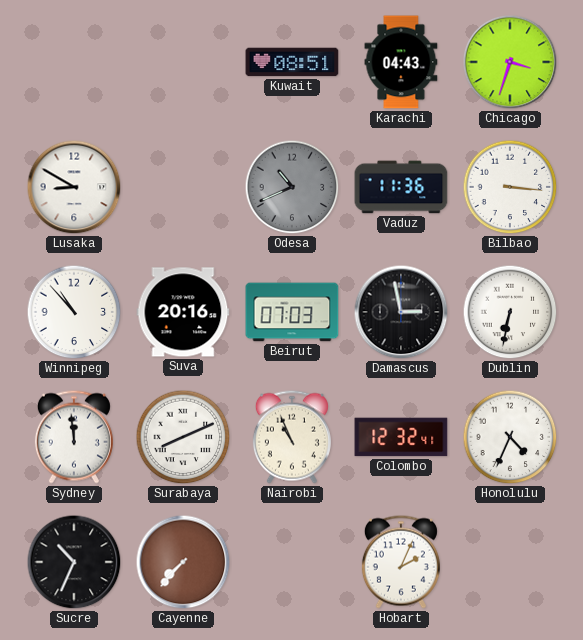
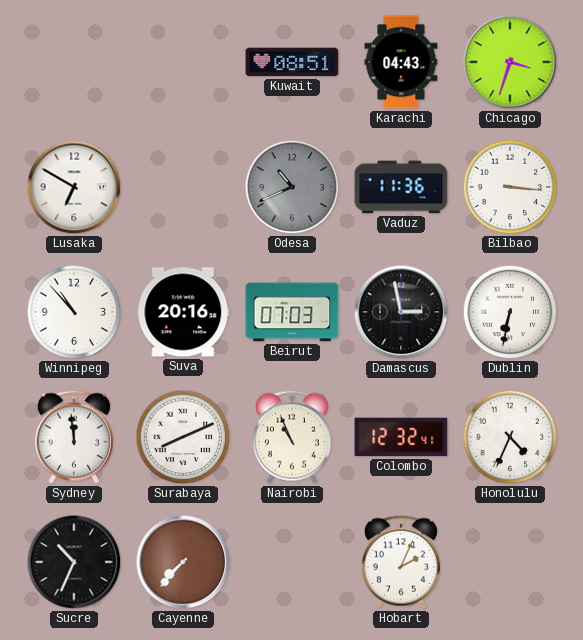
Lusaka: 8:50 -> 6:50 (74, 187)
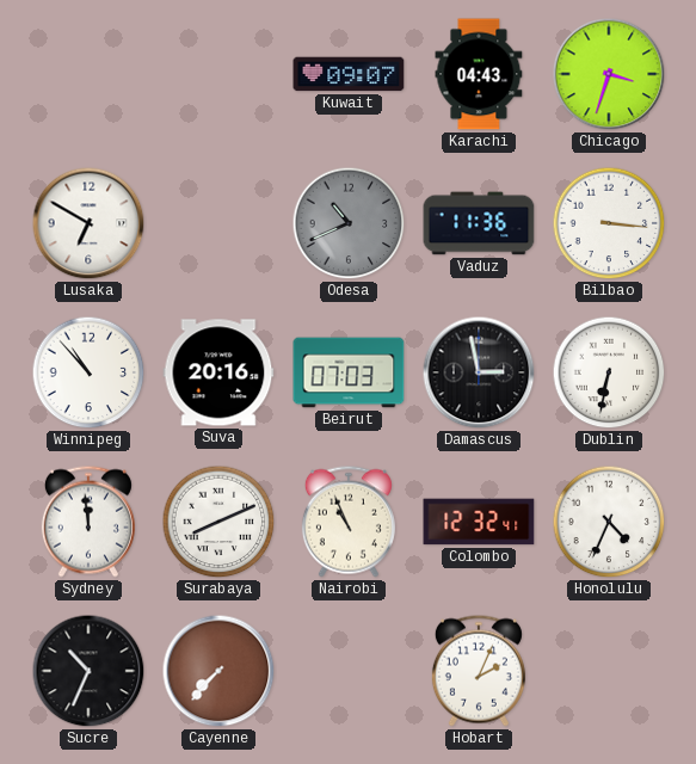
Kuwait: 08:51 -> 09:07 (349, 74)
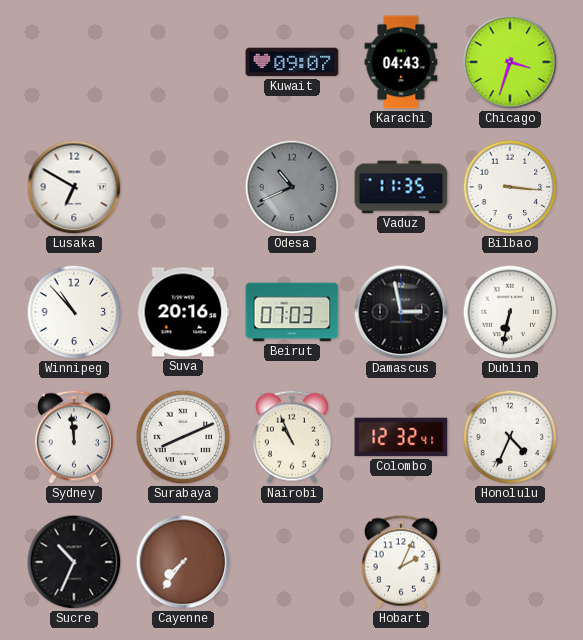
Vaduz: 11:36 -> 11:35 (401, 187)
Cayenne: 7:37 -> 7:36 (183, 562)
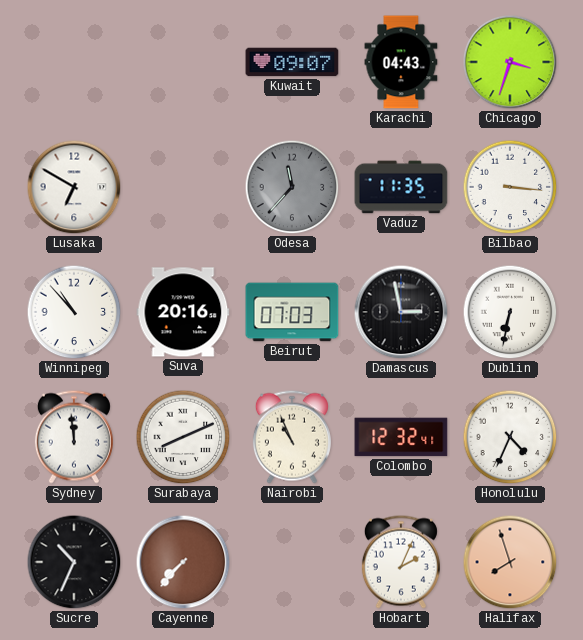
Odesa: 10:41 -> 11:37 (292, 187)
Cayenne: 7:36 -> 7:37 (183, 562)
Halifax: none -> 7:57 (510, 562)
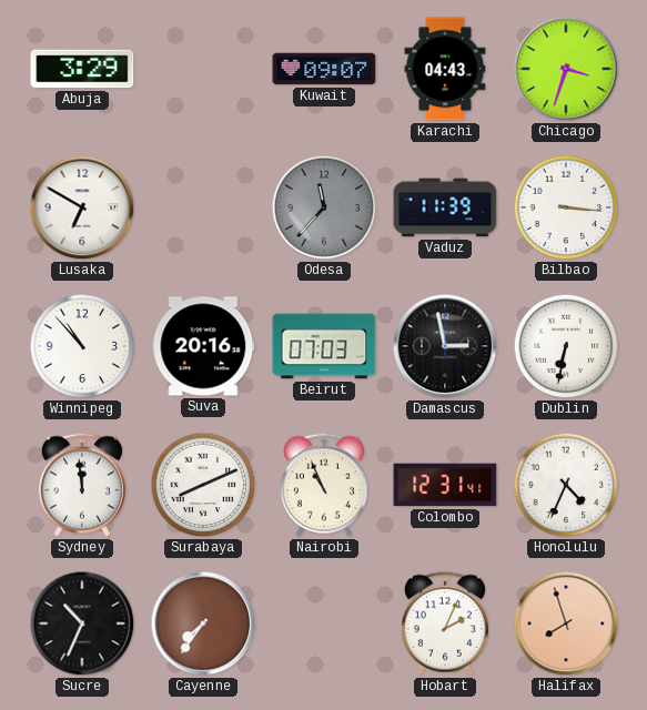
Abuja: none -> 3:29 (82, 69)
Vaduz: 11:35 -> 11:39 (445, 207)
Colombo: 12:32 -> 12:31 (445, 485)
Cayenne: 7:37 -> 7:36 (203, 623)
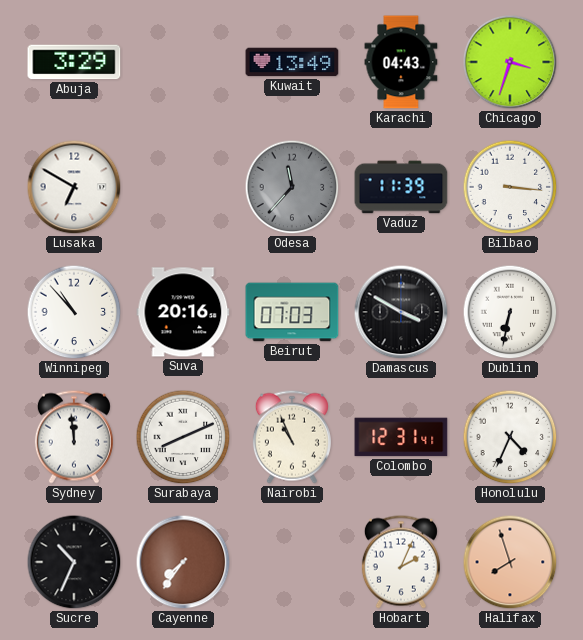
Kuwait: 09:07 -> 13:49 (292, 62)
Damascus: 2:58 -> 3:50 (401, 312)
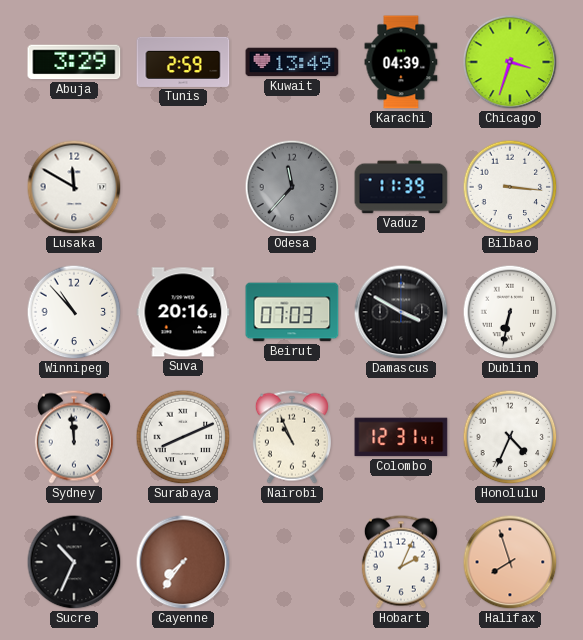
Tunis: none -> 2:59 (183, 62)
Karachi: 04:43 -> 04:39 (401, 62)
Lusaka: 6:50 -> 11:50 (74, 187)
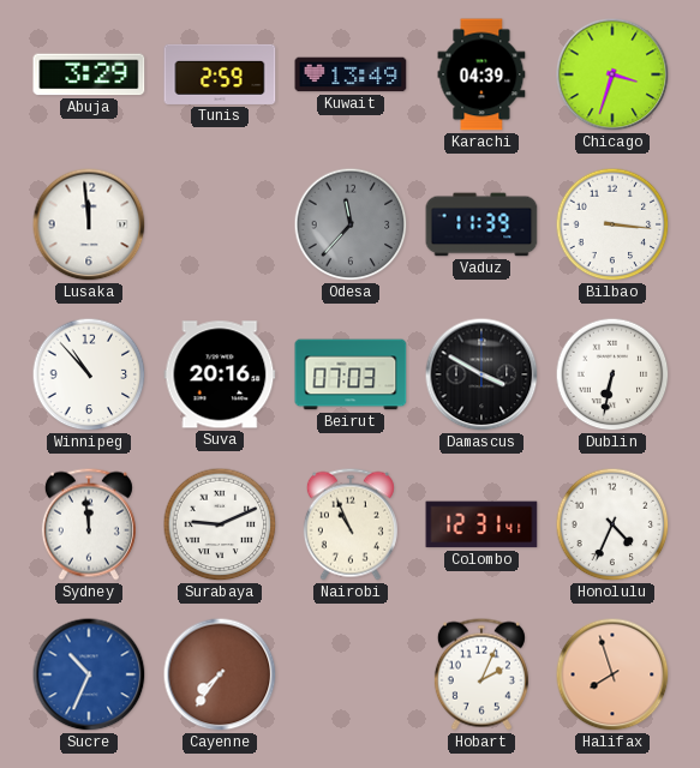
Lusaka: 11:50 -> 11:59 (89, 224)
Surabaya: 8:11 -> 9:11 (220, 524)
Sucre dial: black -> blue (89, 674)
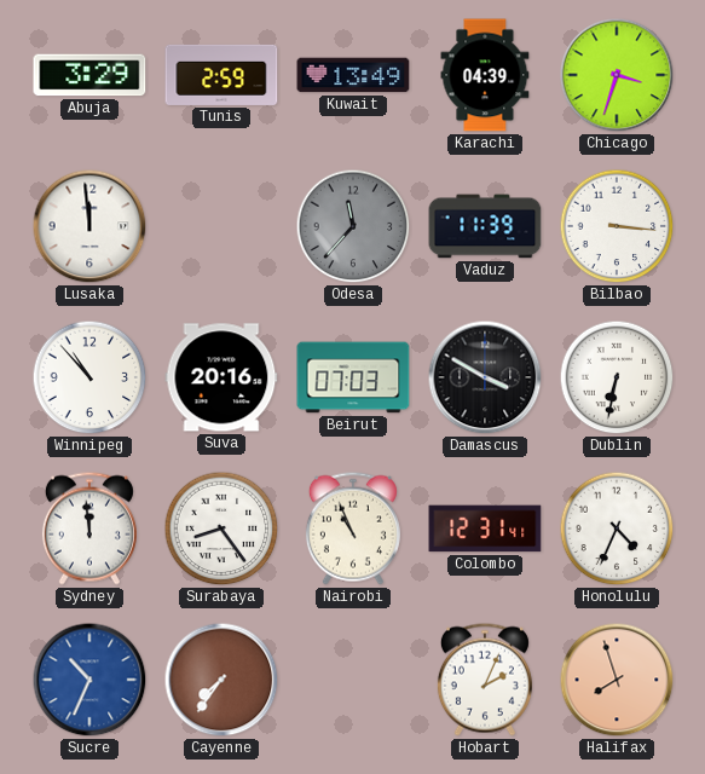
Surabaya: 9:11 -> 8:24 (221, 528)
